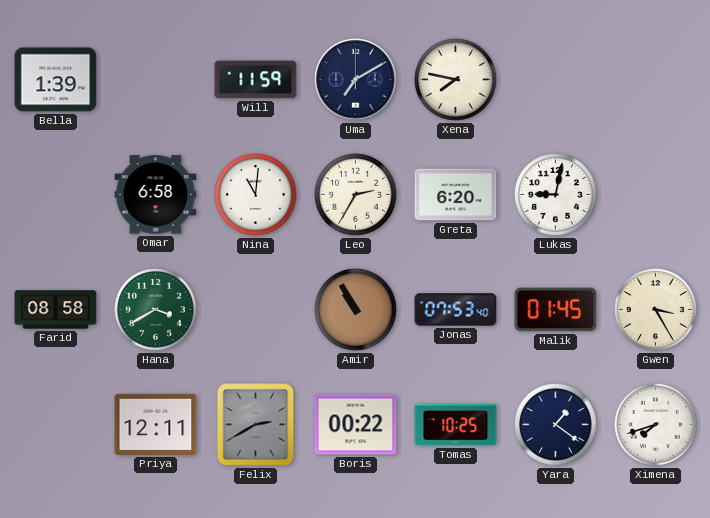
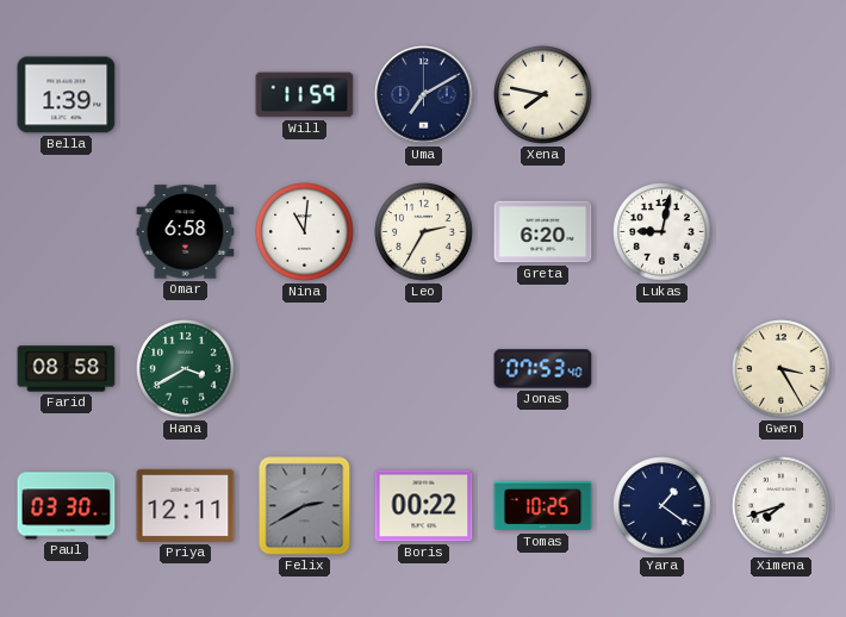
Amir: 10:55 -> none (356, 310)
Malik: 01:45 -> none (556, 310)
Paul: none -> 03:30 (67, 506)
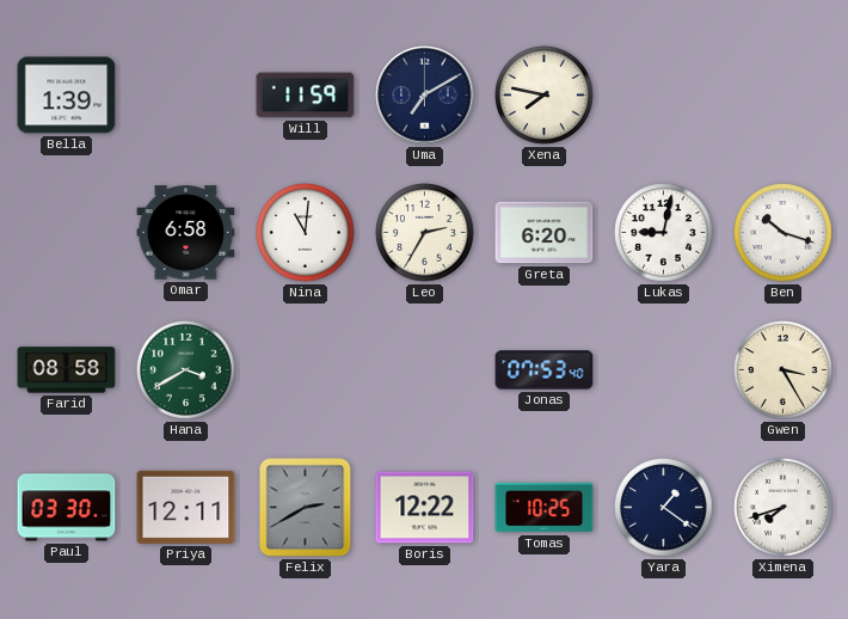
Ben: none -> 10:18 (784, 233)
Boris: 00:22 -> 12:22 (425, 508)
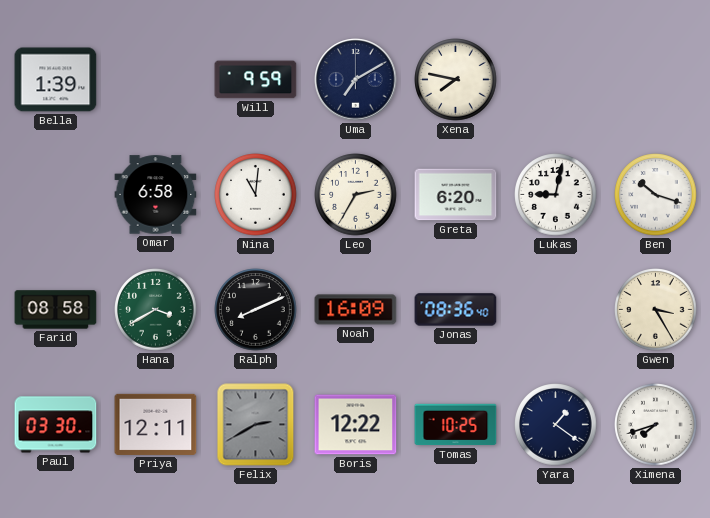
Will: 11:59 -> 9:59 (256, 80)
Ralph: none -> 8:11 (256, 310)
Noah: none -> 16:09 (356, 310)
Jonas: 07:53 -> 08:36 (456, 310)
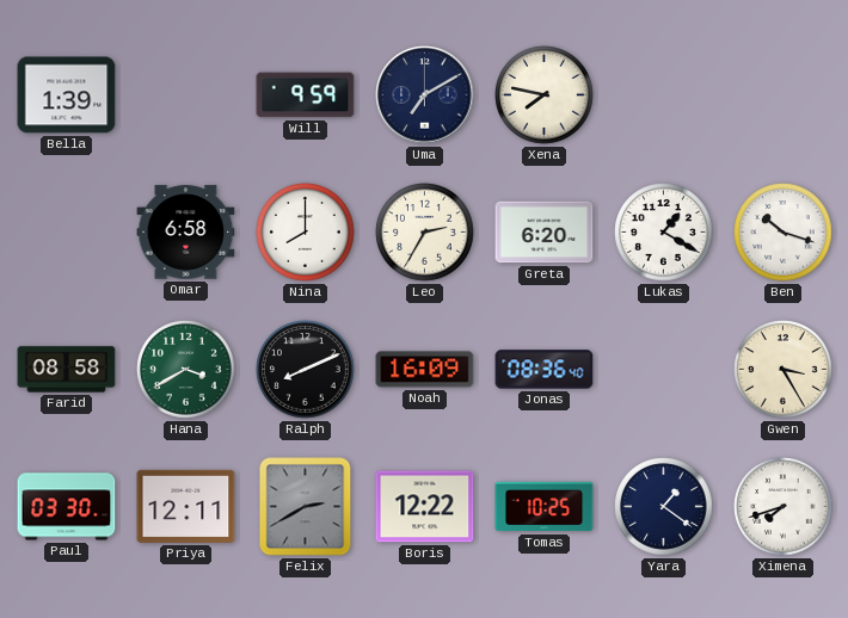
Nina: 11:01 -> 8:00 (306, 233)
Lukas: 9:02 -> 1:20 (664, 233)
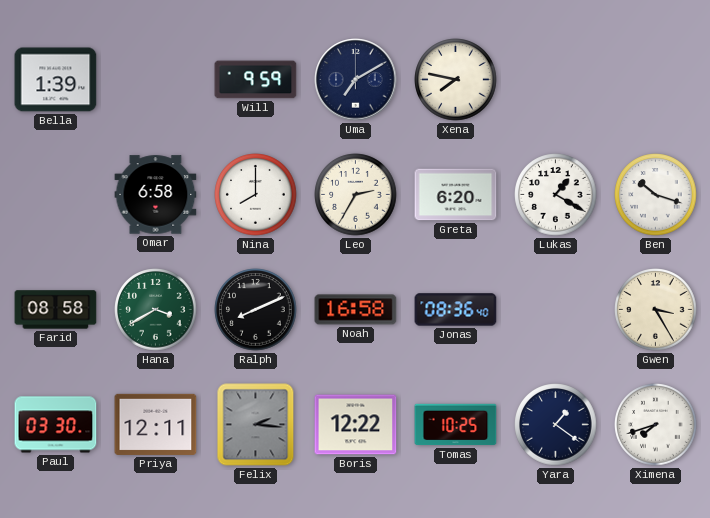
Noah: 16:09 -> 16:58 (356, 310)
Felix: 2:40 -> 2:16 (256, 425)
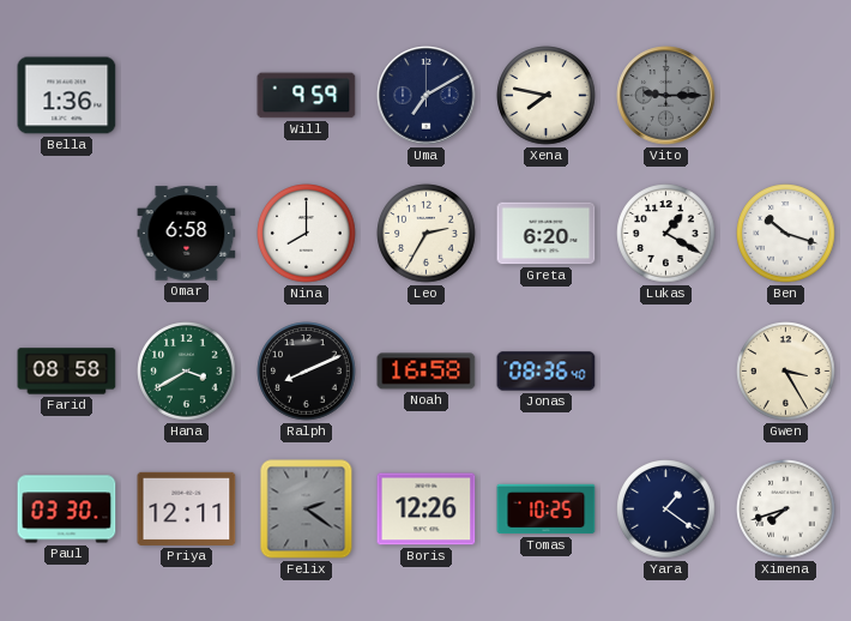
Bella: 1:39 -> 1:36 (67, 96)
Vito: none -> 9:15 (666, 96)
Felix: 2:16 -> 2:21 (307, 510)
Boris: 12:22 -> 12:26 (427, 510)
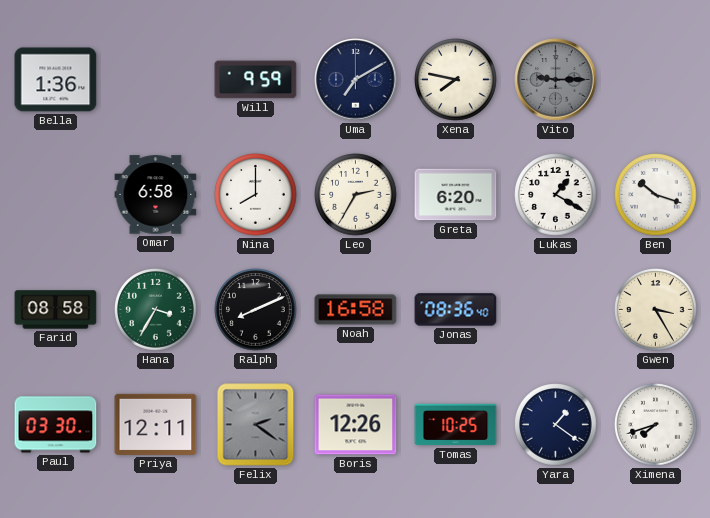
Hana: 3:40 -> 3:35 (156, 310)
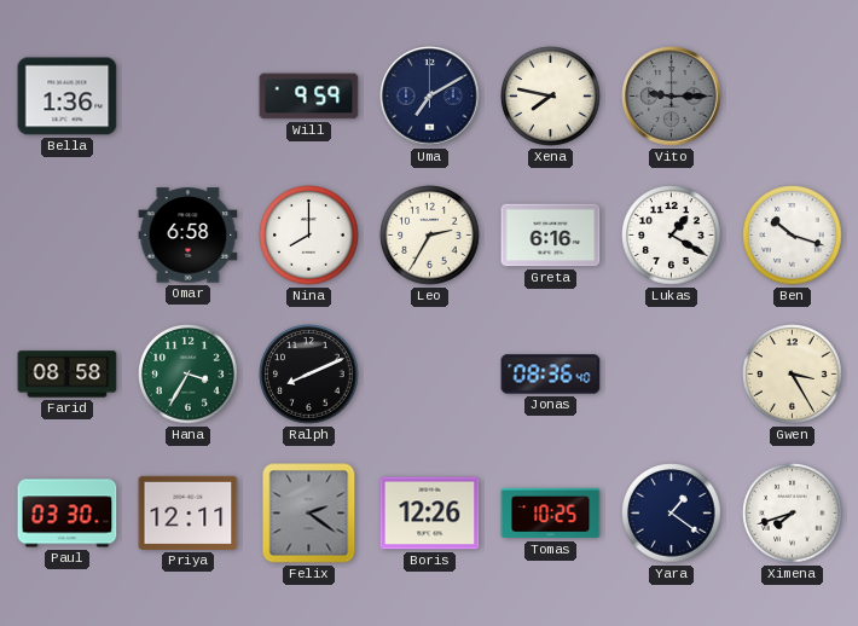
Greta: 6:20 -> 6:16 (551, 236)
Noah: 16:58 -> none (356, 310)
